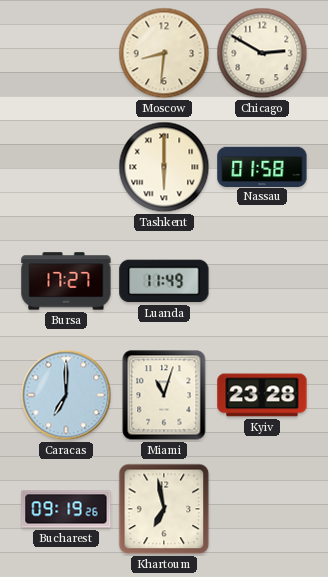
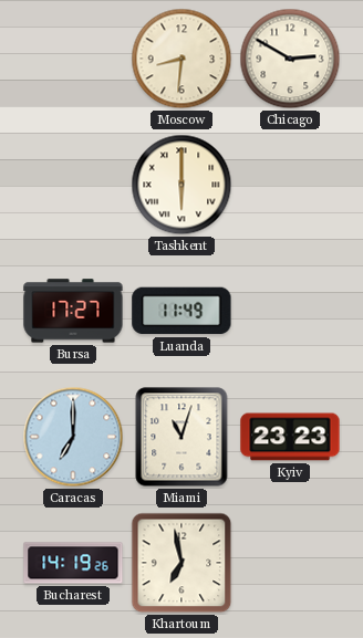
Nassau: 01:58 -> none (262, 166)
Kyiv: 23:28 -> 23:23 (290, 437)
Bucharest: 09:19 -> 14:19 (73, 563)
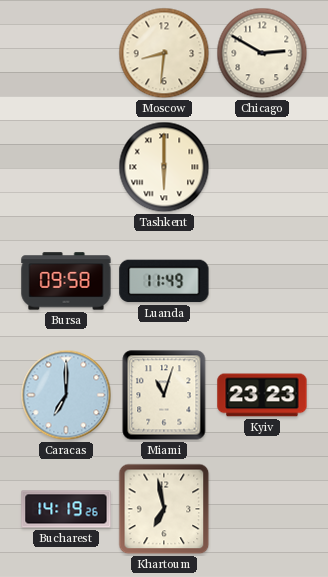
Bursa: 17:27 -> 09:58 (66, 281)
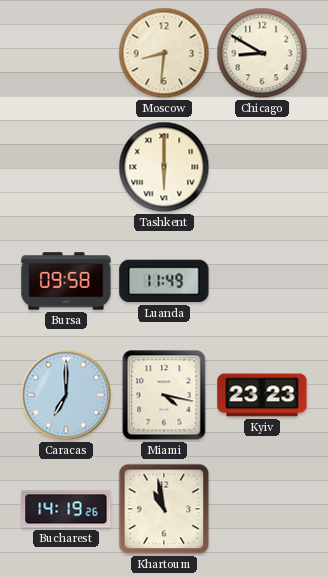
Chicago: 2:50 -> 8:50 (262, 53)
Miami: 11:03 -> 4:17 (164, 395)
Khartoum: 6:58 -> 10:58 (164, 509)
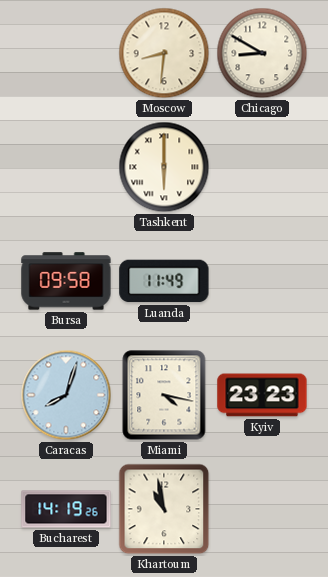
Caracas: 7:00 -> 8:03 (66, 395)
